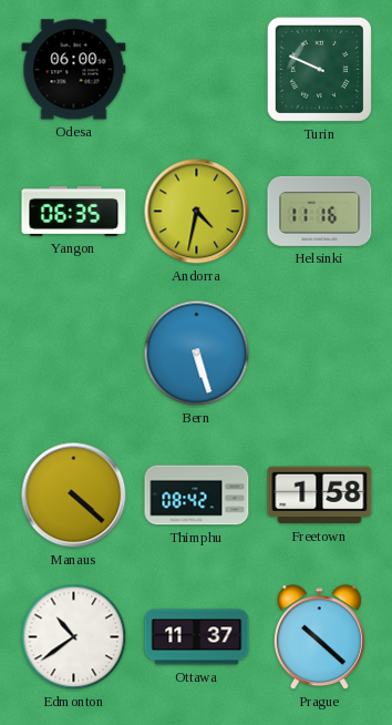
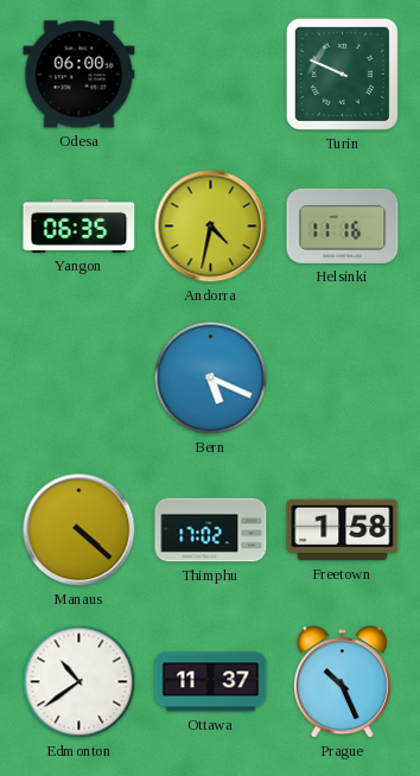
Bern: 5:27 -> 5:19 (211, 379)
Thimphu: 08:42 -> 17:02 (211, 530)
Prague: 10:22 -> 10:26 (342, 682)
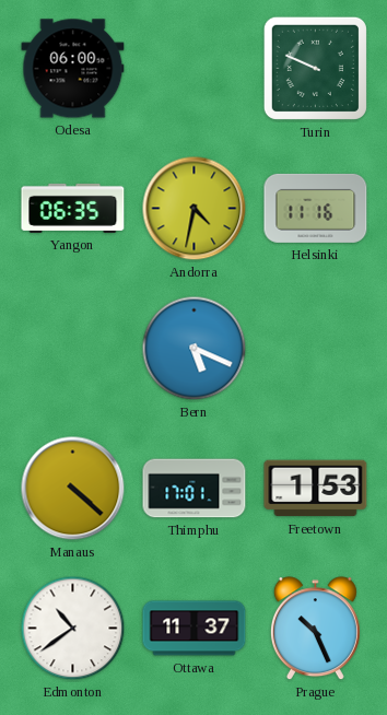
Thimphu: 17:02 -> 17:01 (195, 489)
Freetown: 1:58 -> 1:53 (316, 489)
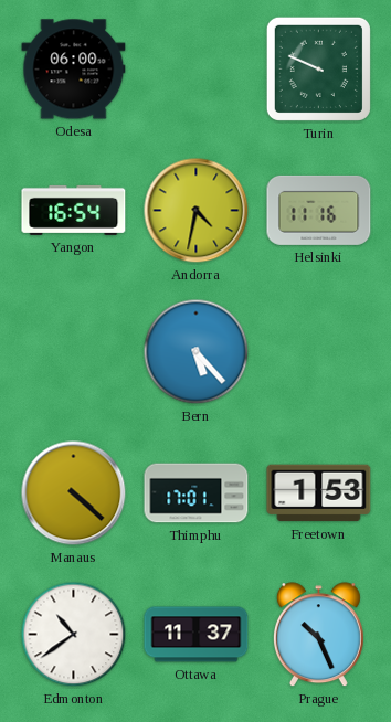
Yangon: 06:35 -> 16:54 (74, 210)
Bern: 5:19 -> 5:23 (197, 352)
